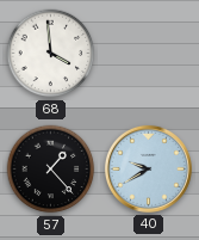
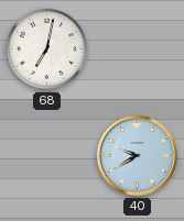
68: 3:59 -> 7:02 (47, 49)
57: 1:23 -> none (51, 170)
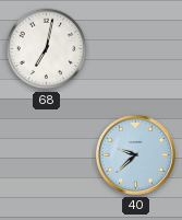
40: 9:40 -> 9:38 (135, 154)
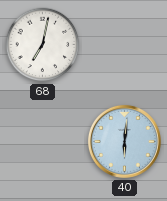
40: 9:38 -> 6:01 (124, 141)
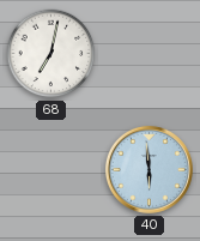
40: 6:01 -> 5:59 (149, 169)
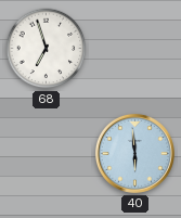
68: 7:02 -> 6:57 (47, 49)
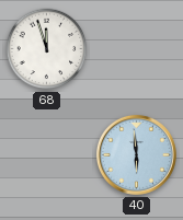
68: 6:57 -> 11:57 (47, 49)
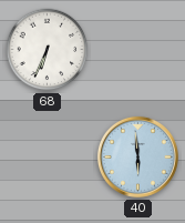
68: 11:57 -> 6:34 (48, 50)
